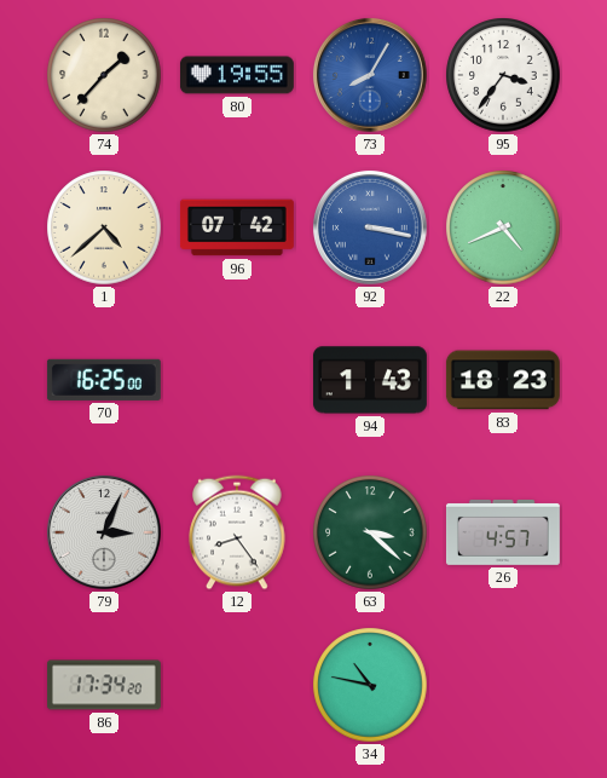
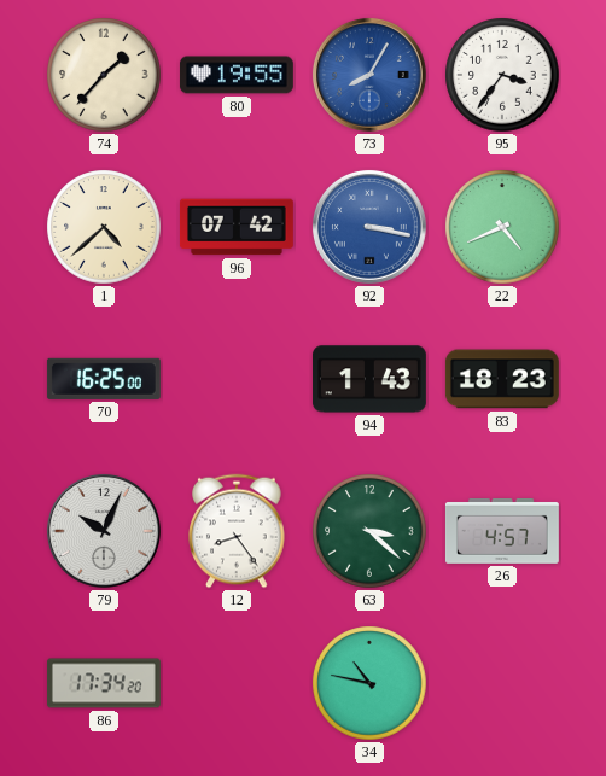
79: 3:04 -> 10:04 (104, 531)
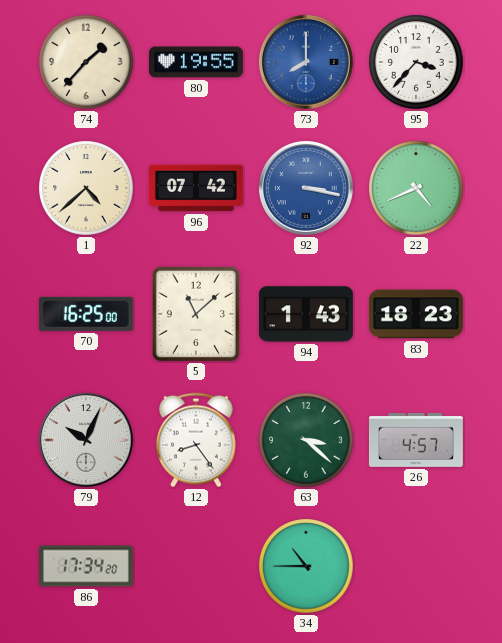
73: 8:05 -> 8:00 (306, 62)
95: 3:36 -> 3:37 (416, 62)
5: none -> 11:08 (196, 314)
34: 10:47 -> 10:45 (306, 566)
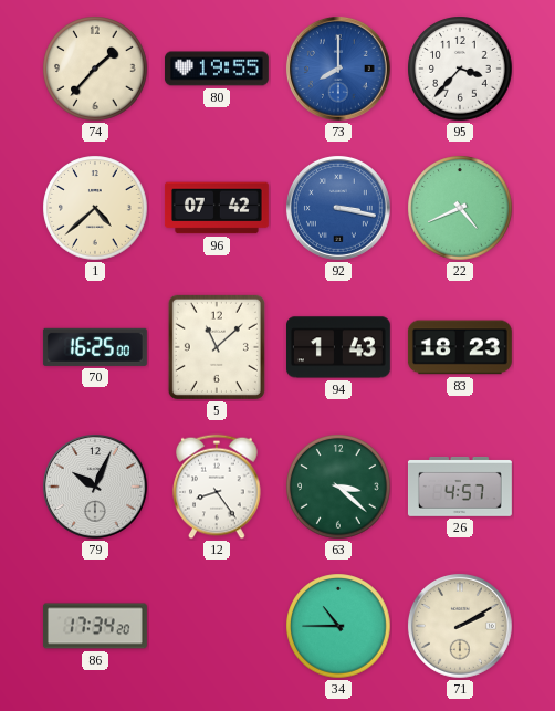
71: none -> 2:10 (460, 626)
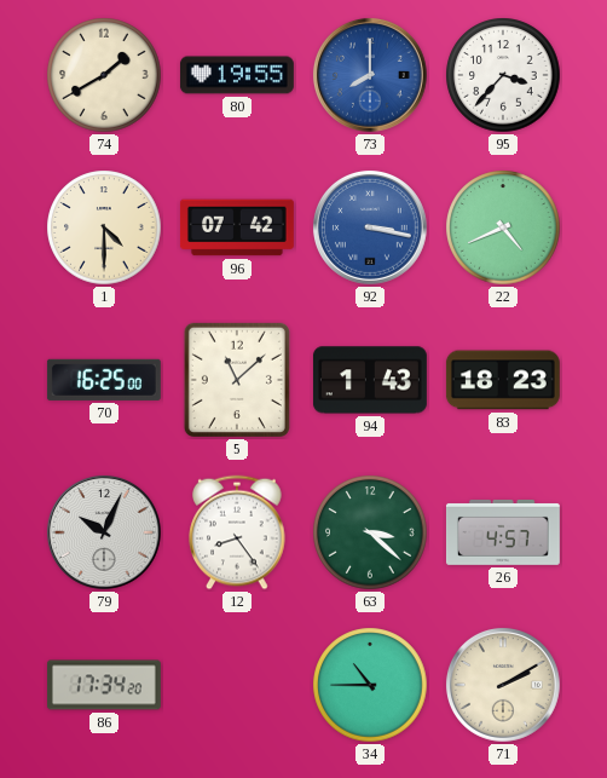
74: 1:37 -> 1:40 (104, 75)
1: 4:38 -> 4:30 (104, 227)
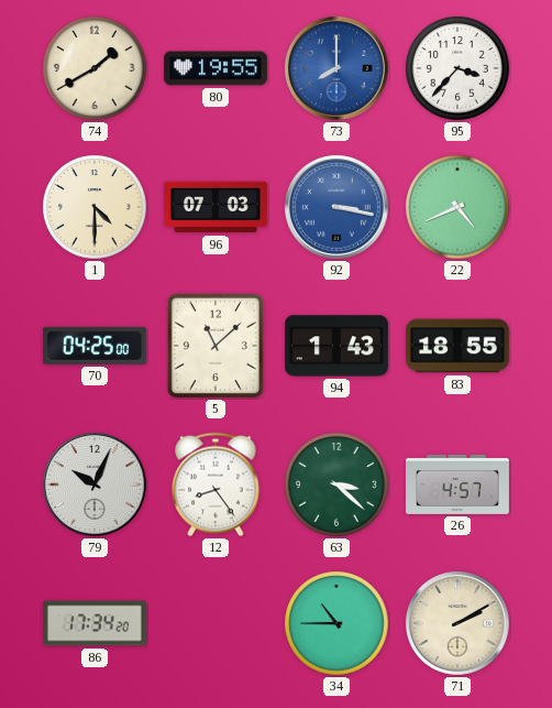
96: 07:42 -> 07:03 (216, 207)
70: 16:25 -> 04:25 (95, 346)
83: 18:23 -> 18:55 (457, 346)
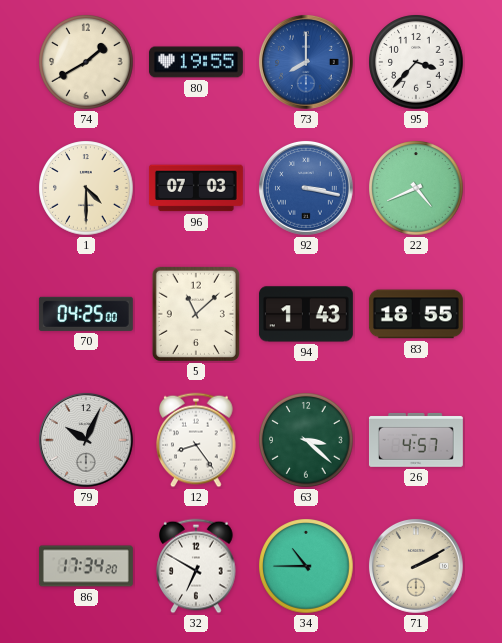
32: none -> 6:50 (196, 566)
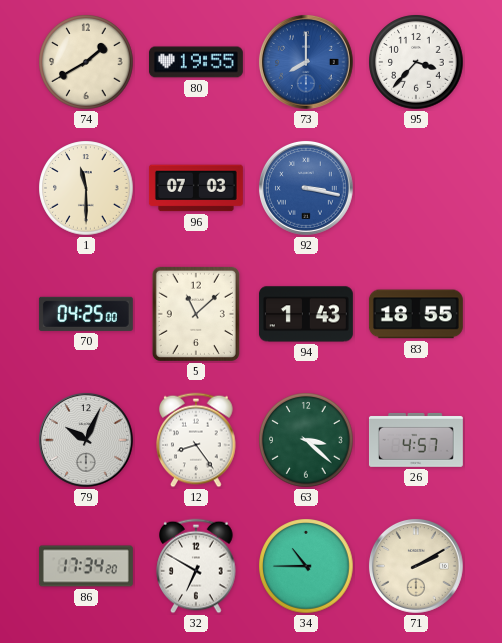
1: 4:30 -> 11:30 (86, 188)
22: 4:41 -> none (416, 188)
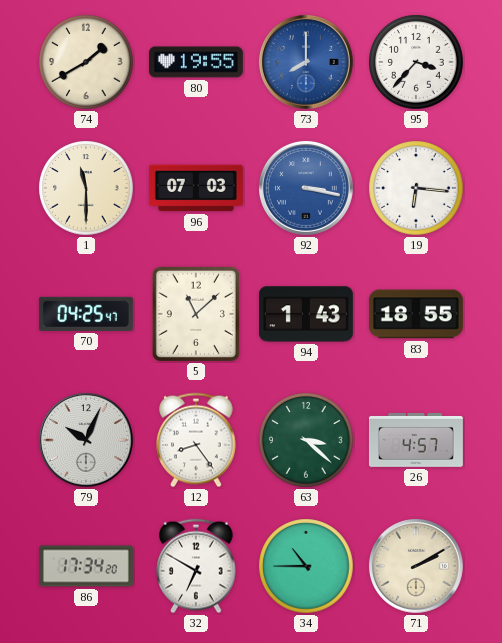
19: none -> 6:16 (416, 188)
70: 04:25:00 -> 04:25:47 (86, 314)
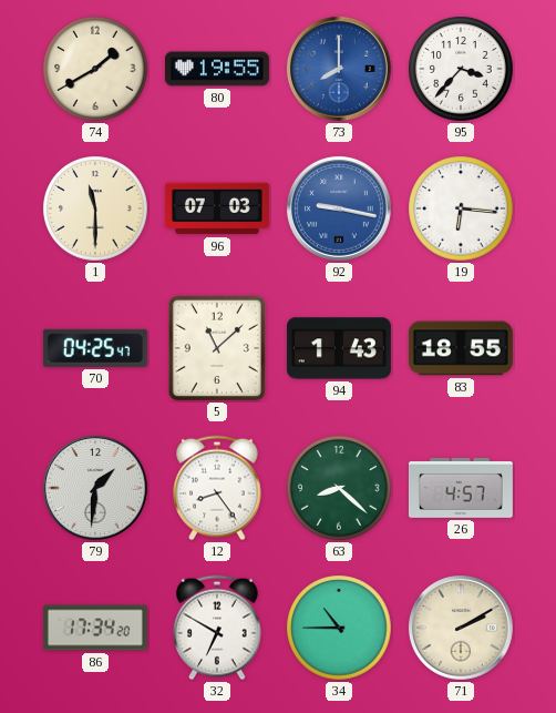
92: 3:17 -> 9:17 (339, 208)
79: 10:04 -> 1:31 (95, 488)
63: 3:22 -> 8:22 (339, 488)
